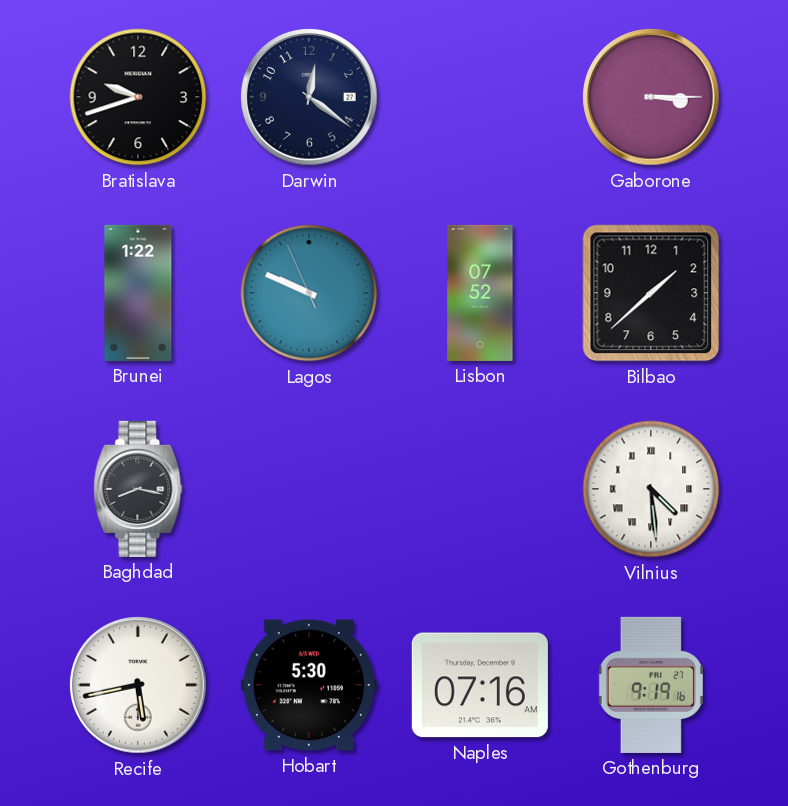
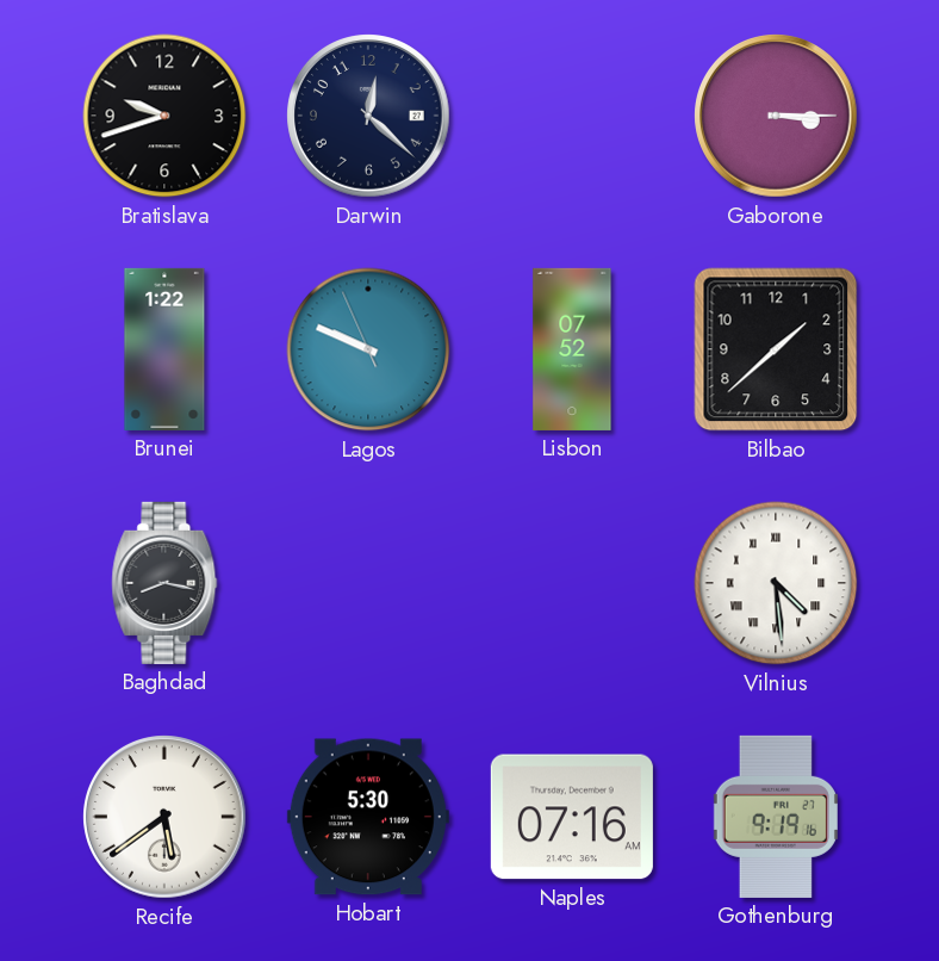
Darwin: 12:21 -> 12:22 (368, 116)
Recife: 5:43 -> 5:39 (164, 817)
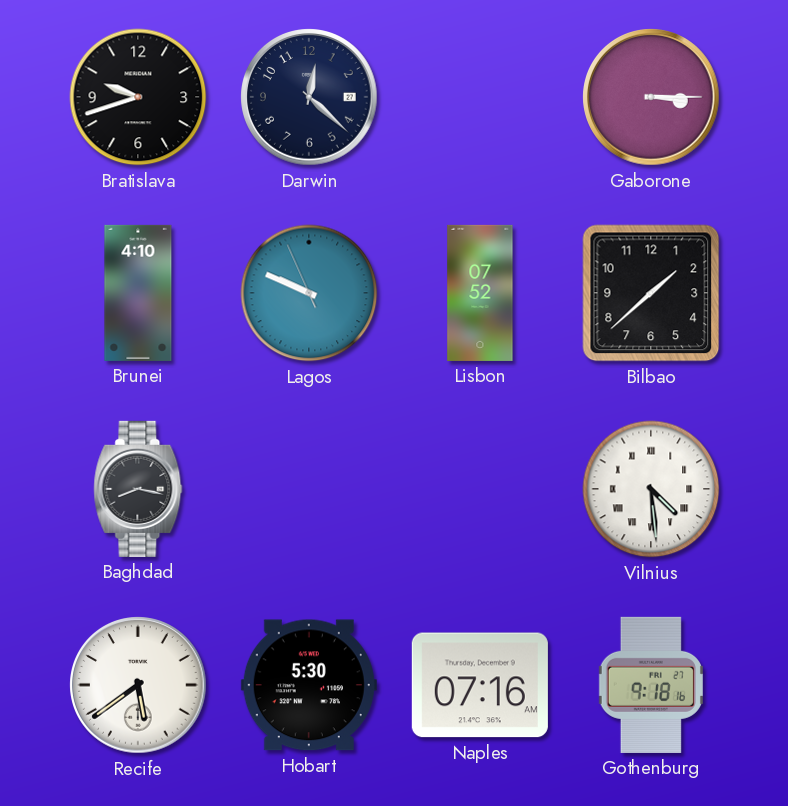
Brunei: 1:22 -> 4:10 (138, 293)
Gothenburg: 9:19 -> 9:18 (651, 685)
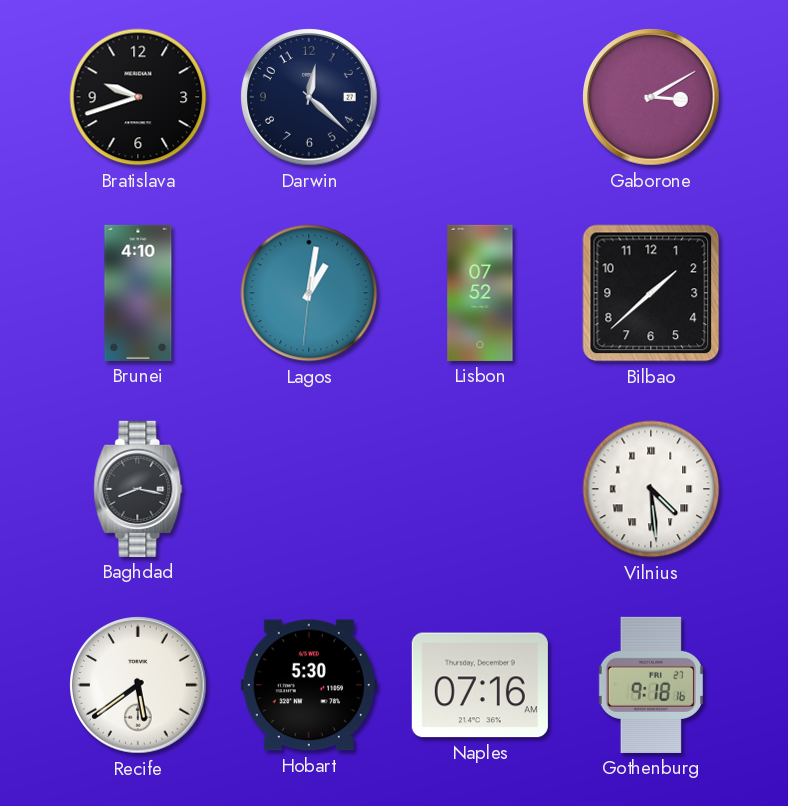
Gaborone: 3:15 -> 3:10 (651, 97)
Lagos: 9:48 -> 1:01 (309, 293)
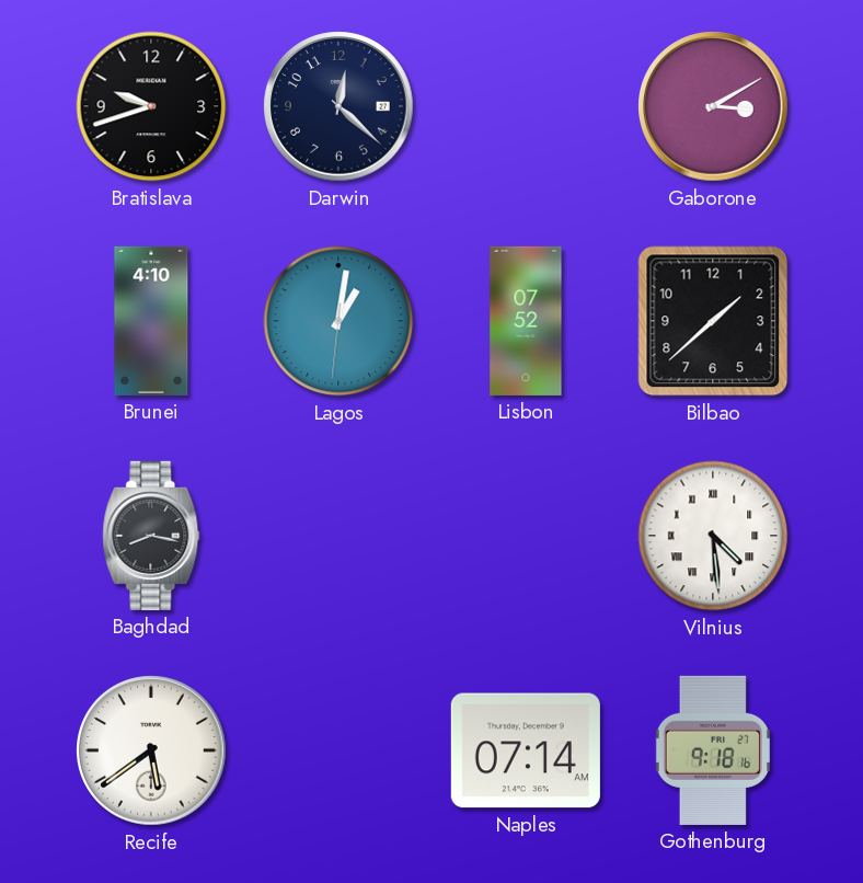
Hobart: 5:30 -> none (309, 685)
Naples: 07:16 -> 07:14 (526, 750)
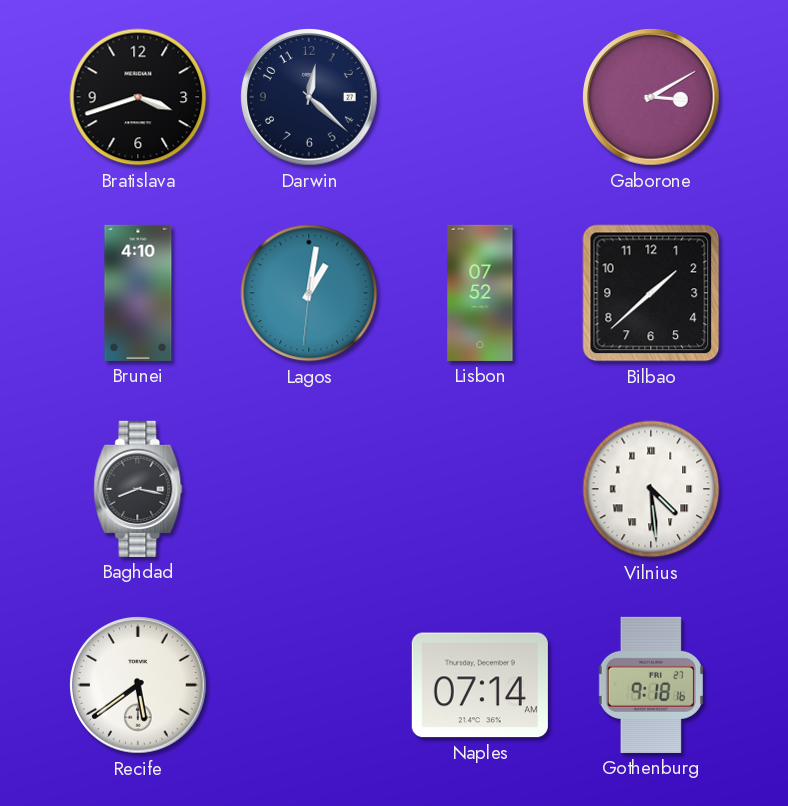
Bratislava: 9:42 -> 3:42 (138, 97)
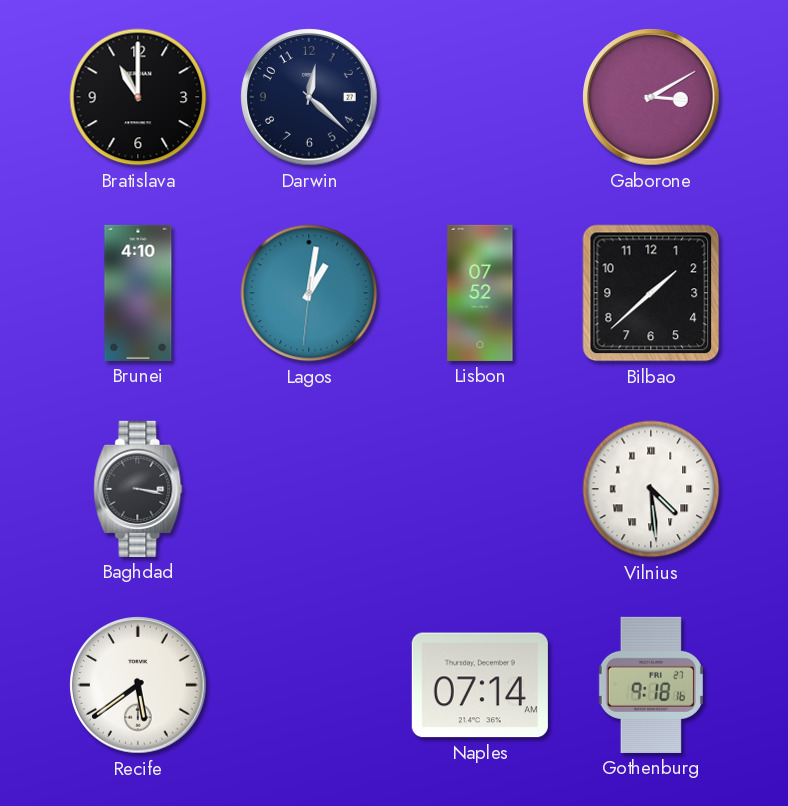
Bratislava: 3:42 -> 11:00 (138, 97)
Baghdad: 8:17 -> 3:17 (138, 489)
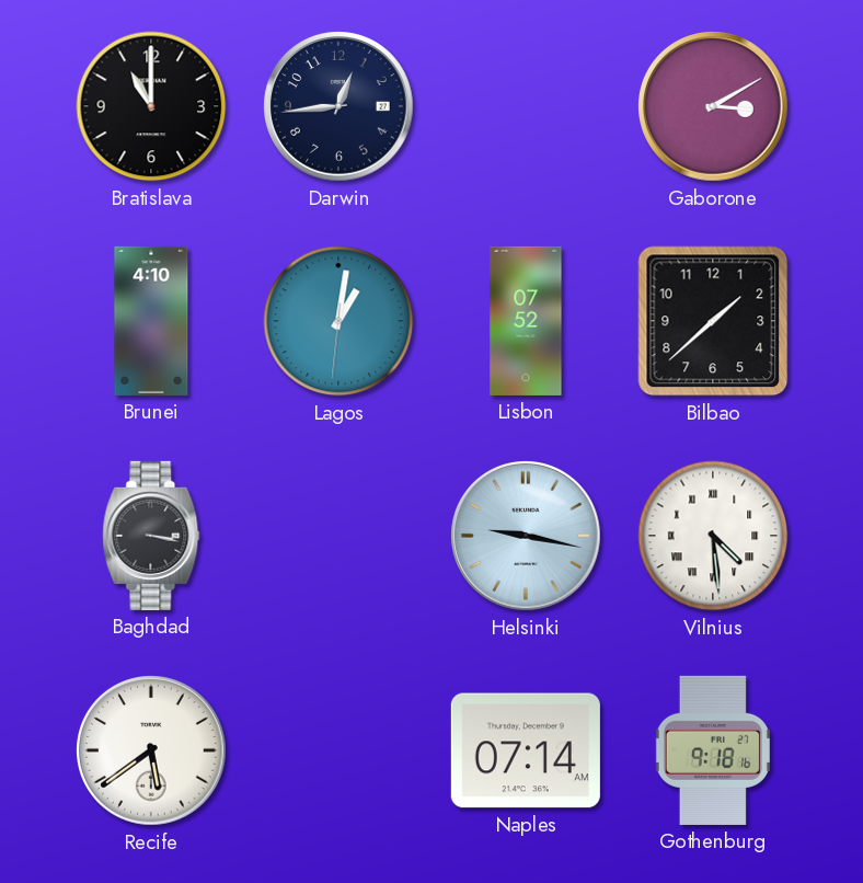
Darwin: 12:22 -> 12:44 (338, 106)
Helsinki: none -> 9:17 (526, 536)
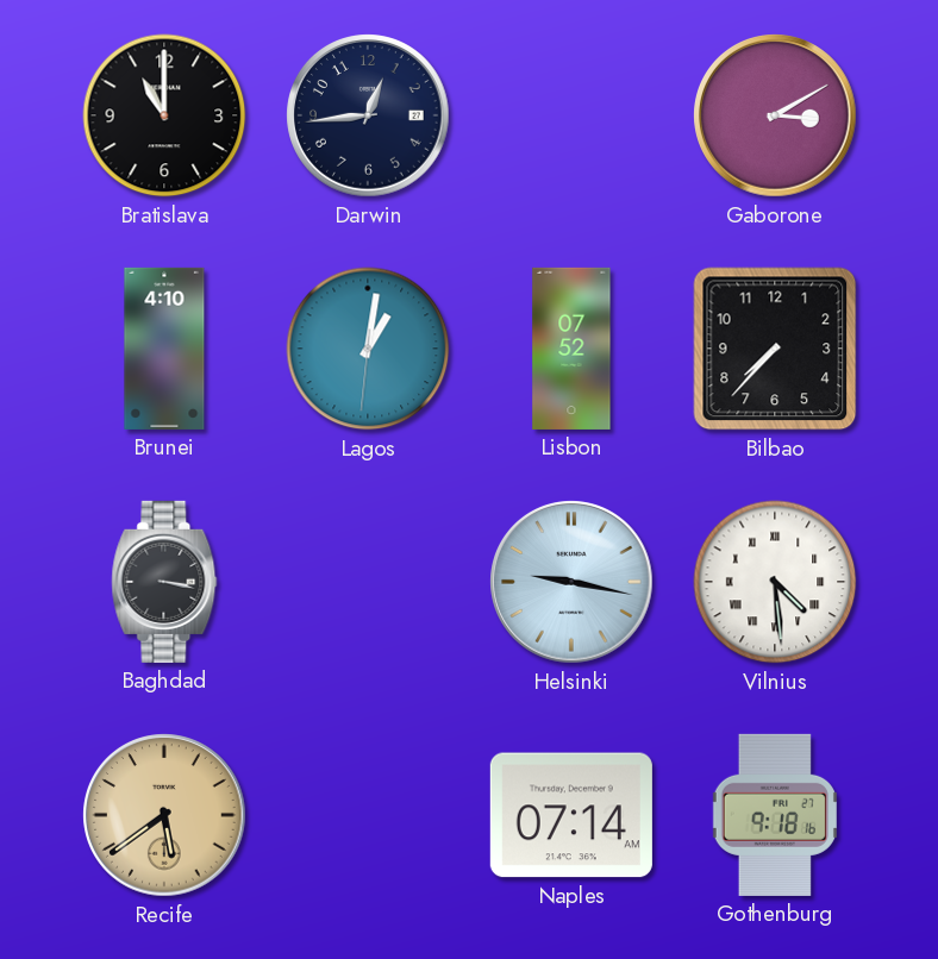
Bilbao: 1:38 -> 7:37 (775, 349)
Recife dial: white -> champagne (164, 815)
